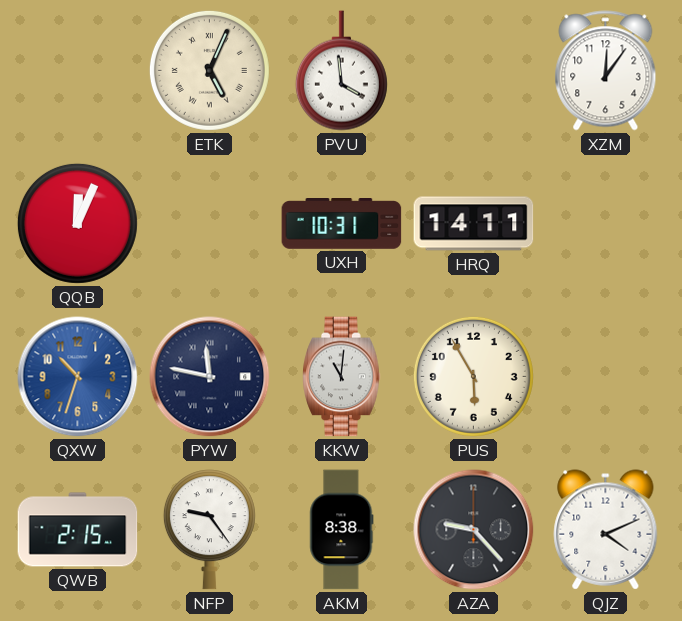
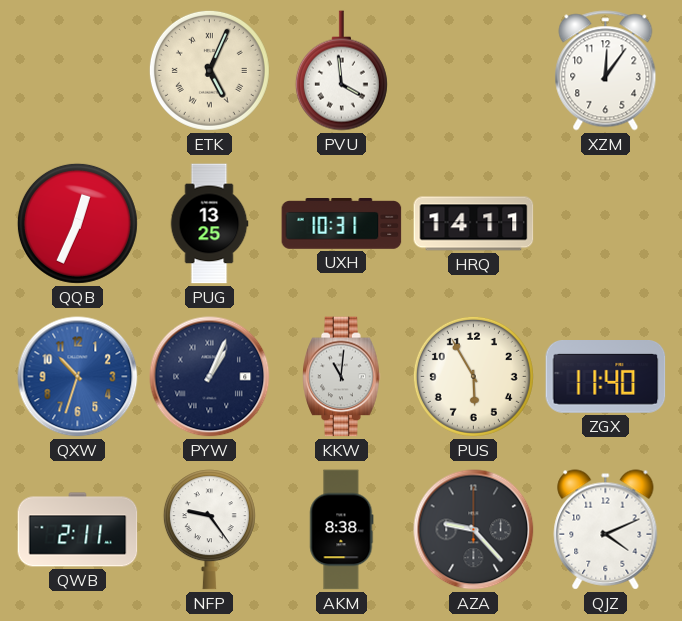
QQB: 12:04 -> 12:34 (77, 223)
PUG: none -> 13:25 (209, 224)
PYW: 11:47 -> 1:04 (210, 377)
ZGX: none -> 11:40 (606, 377)
QWB: 2:15 -> 2:11 (78, 530)
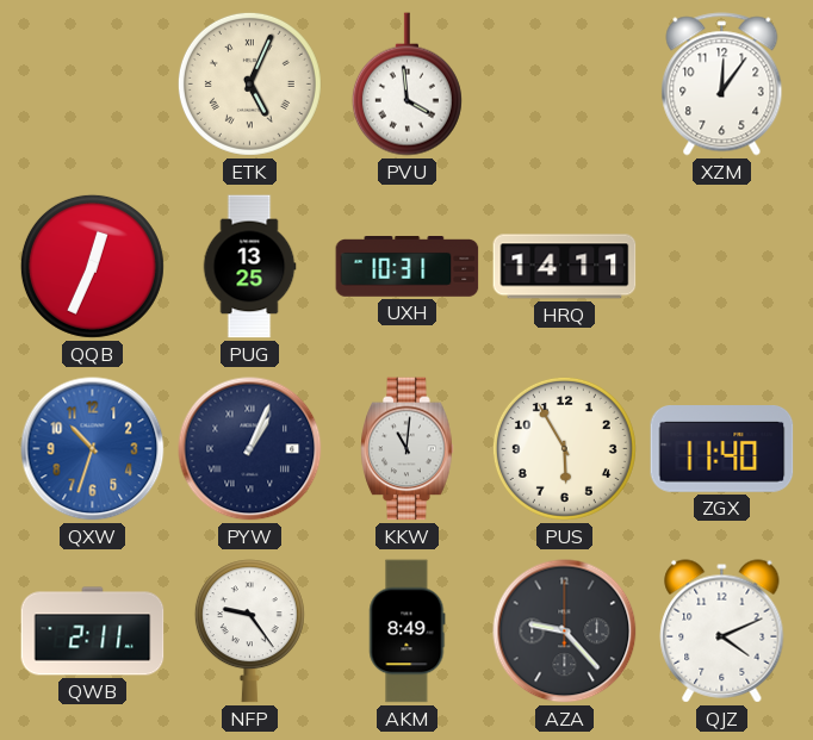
AKM: 8:38 -> 8:49 (408, 632)
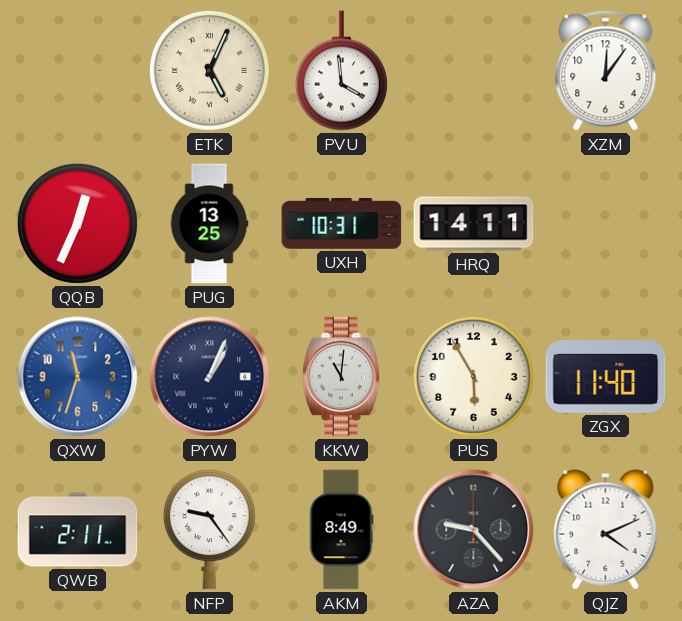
QXW: 10:33 -> 11:33 (78, 377)
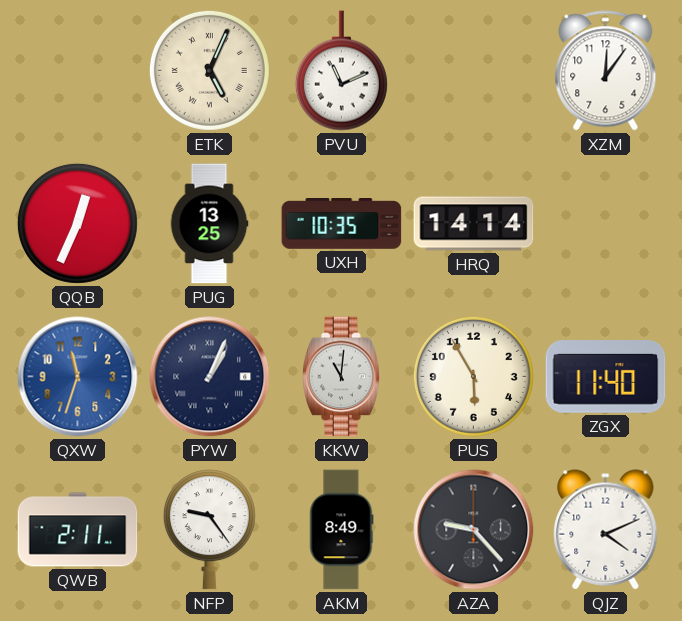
PVU: 3:59 -> 11:11 (341, 71)
UXH: 10:31 -> 10:35 (342, 224)
HRQ: 14:11 -> 14:14 (474, 224)
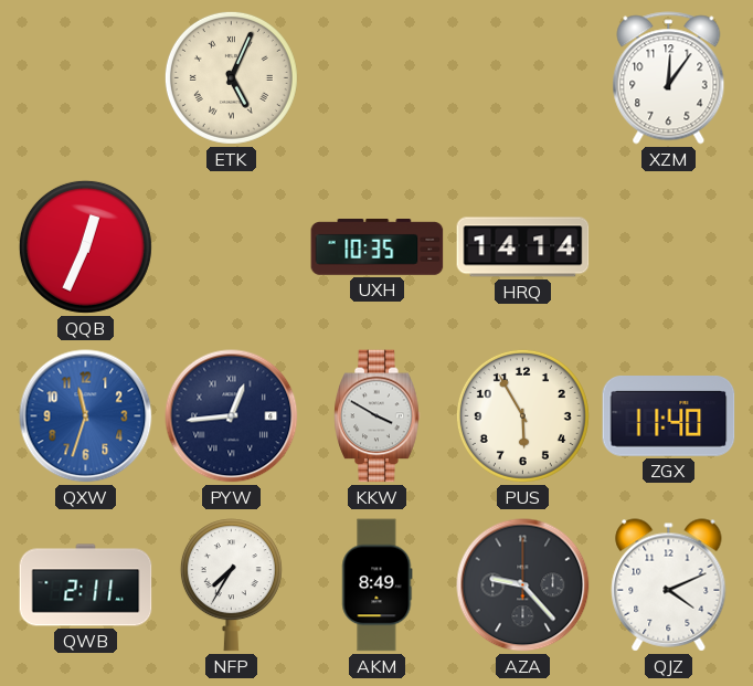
PVU: 11:11 -> none (341, 71)
PUG: 13:25 -> none (209, 224)
PYW: 1:04 -> 12:44 (232, 416)
KKW: 11:01 -> 3:50 (378, 416)
NFP: 9:24 -> 7:35 (231, 585)
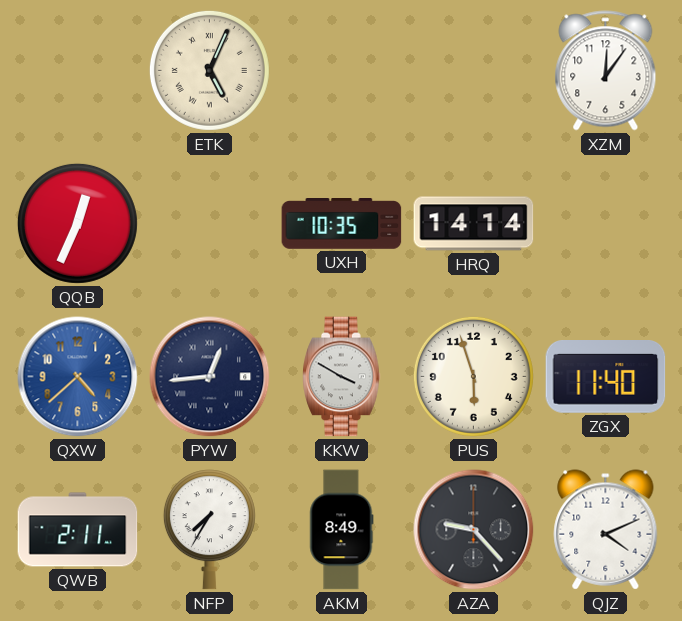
QXW: 11:33 -> 4:38 (78, 377)
PUS: 5:55 -> 5:57 (473, 376)
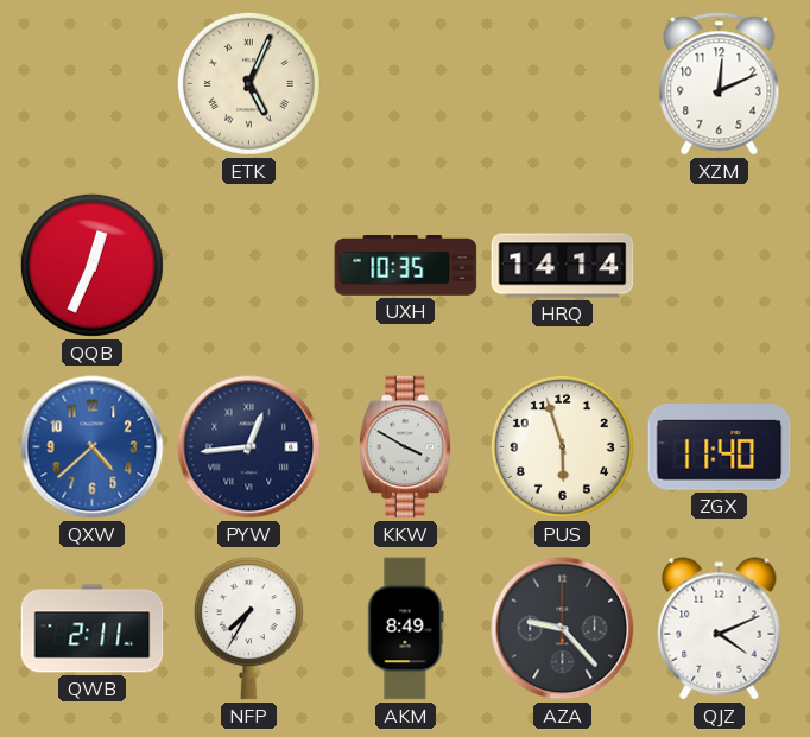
XZM: 12:06 -> 12:11 (720, 84)
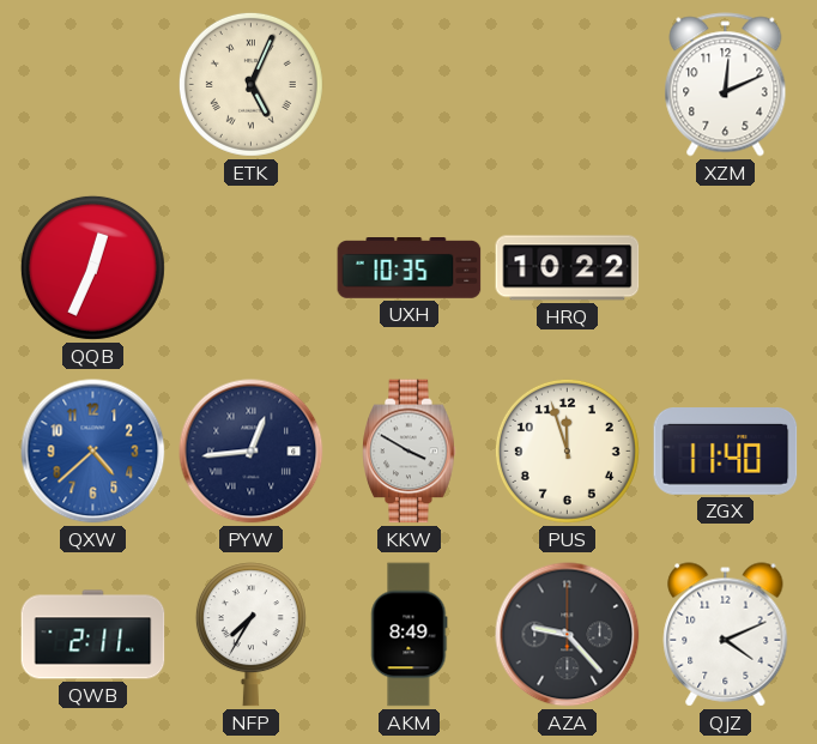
HRQ: 14:14 -> 10:22 (568, 268)
PUS: 5:57 -> 11:57 (567, 450)
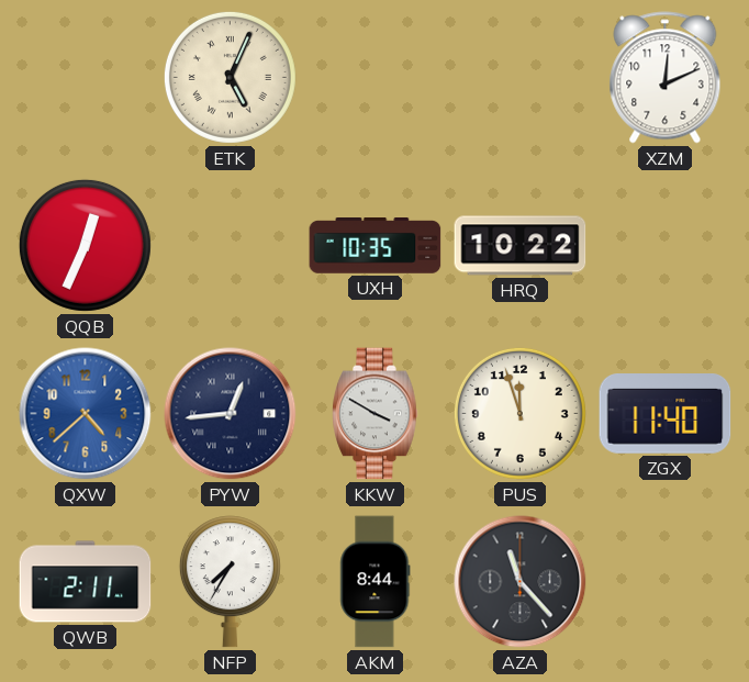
AKM: 8:49 -> 8:44 (376, 582)
AZA: 9:23 -> 11:23 (521, 582)
QJZ: 4:11 -> none (726, 635)
